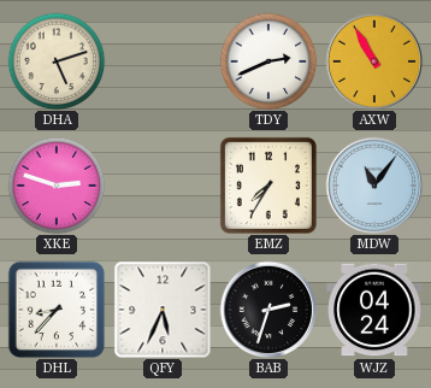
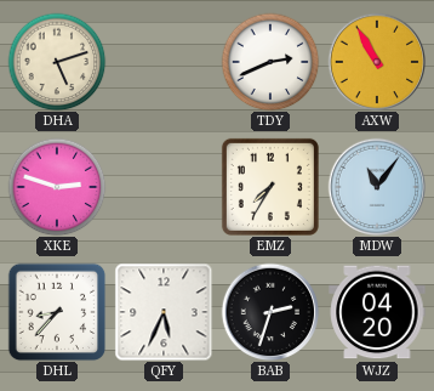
WJZ: 04:24 -> 04:20 (377, 312)
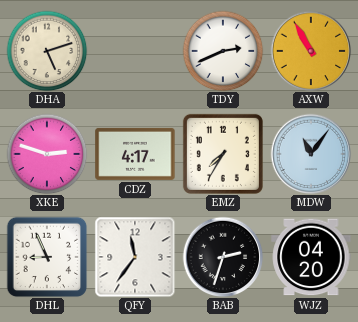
CDZ: none -> 4:17 (135, 154)
DHL: 8:37 -> 8:56 (47, 257)
QFY: 5:34 -> 11:36 (135, 257)
